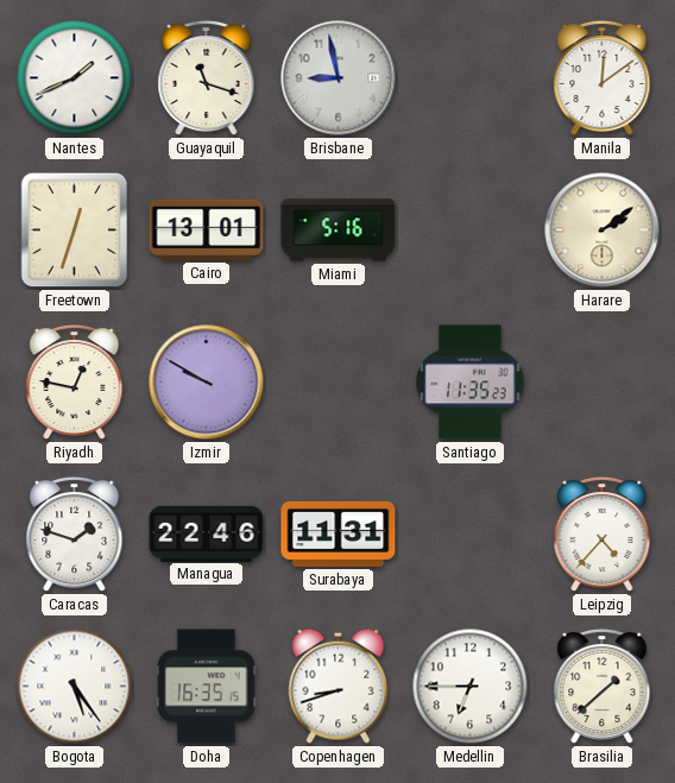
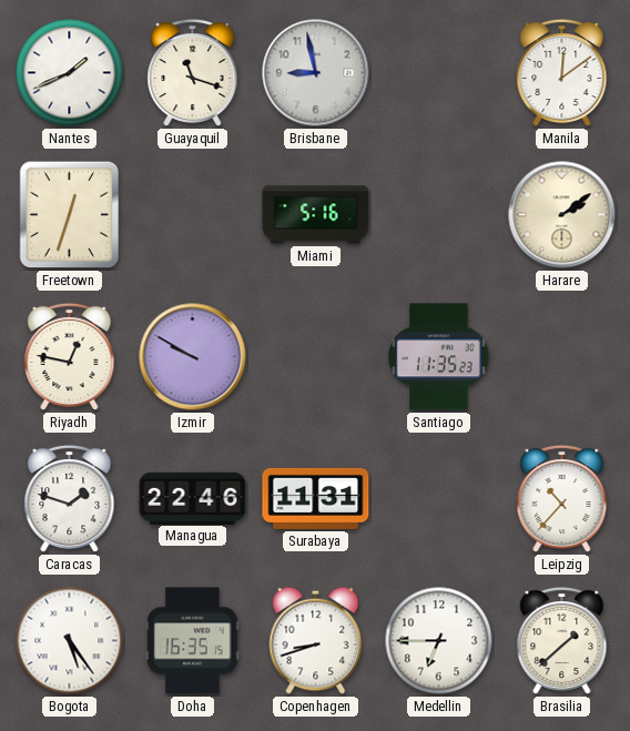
Cairo: 13:01 -> none (207, 229)
Leipzig: 4:37 -> 10:37 (562, 499)
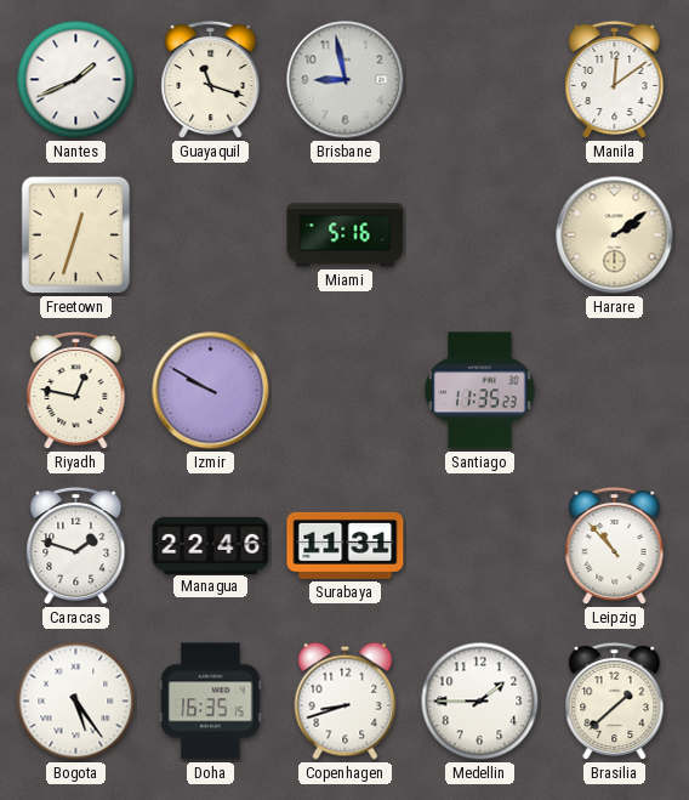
Leipzig: 10:37 -> 10:53 (615, 546)
Medellin: 6:45 -> 1:45 (480, 702)
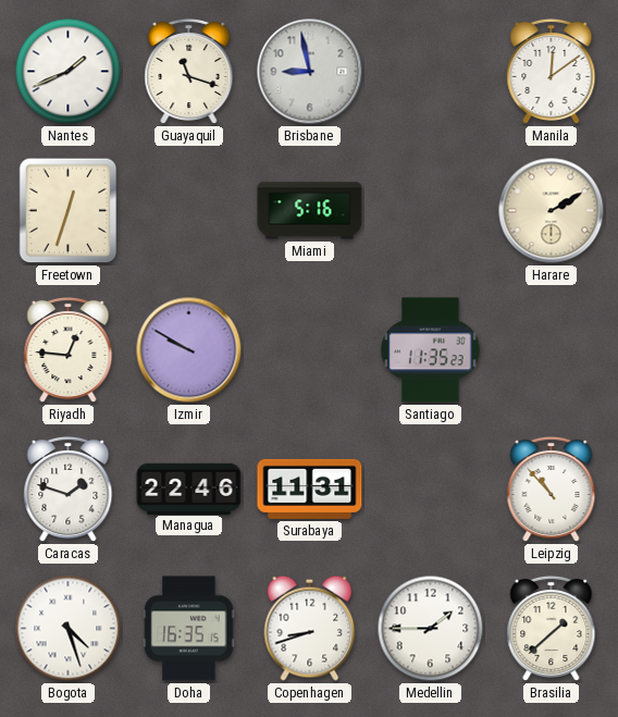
Harare: 2:09 -> 2:10 (552, 211)
Riyadh: 12:47 -> 12:46 (69, 350)
Bogota: 5:24 -> 4:27 (69, 629)
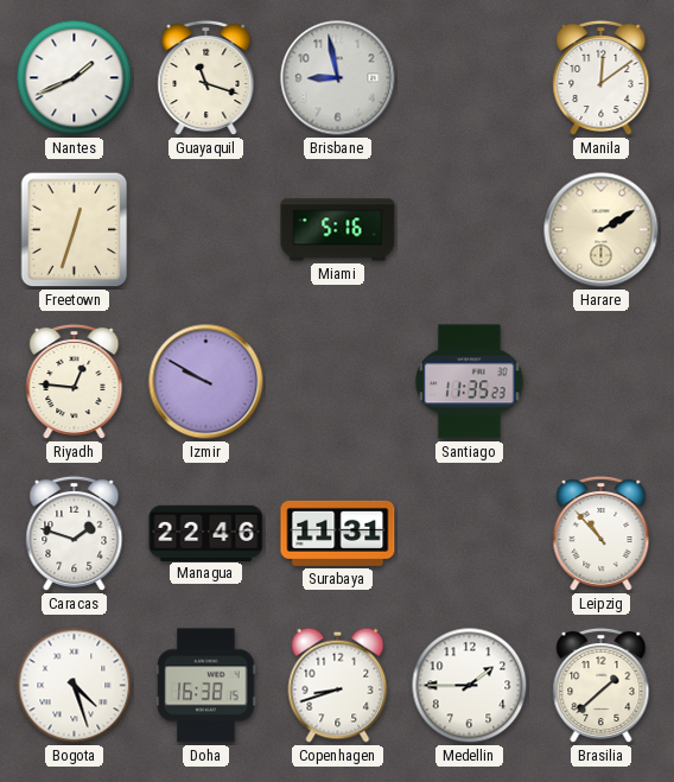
Doha: 16:35 -> 16:38 (206, 686)
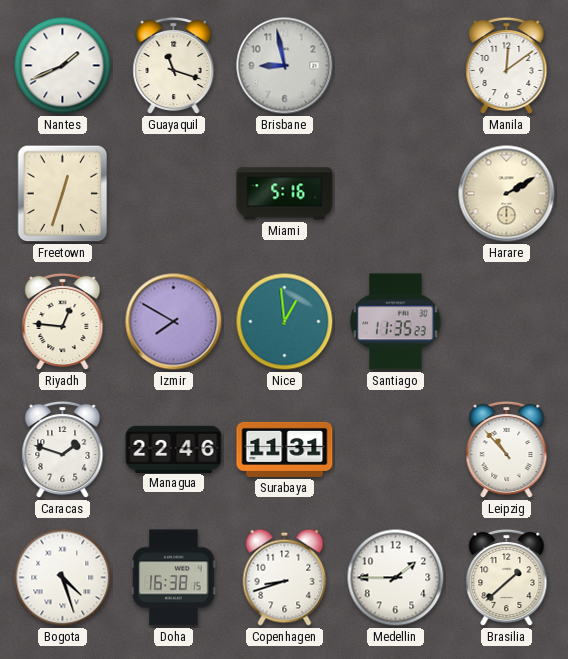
Izmir: 9:50 -> 7:50 (174, 322)
Nice: none -> 12:59 (285, 322)
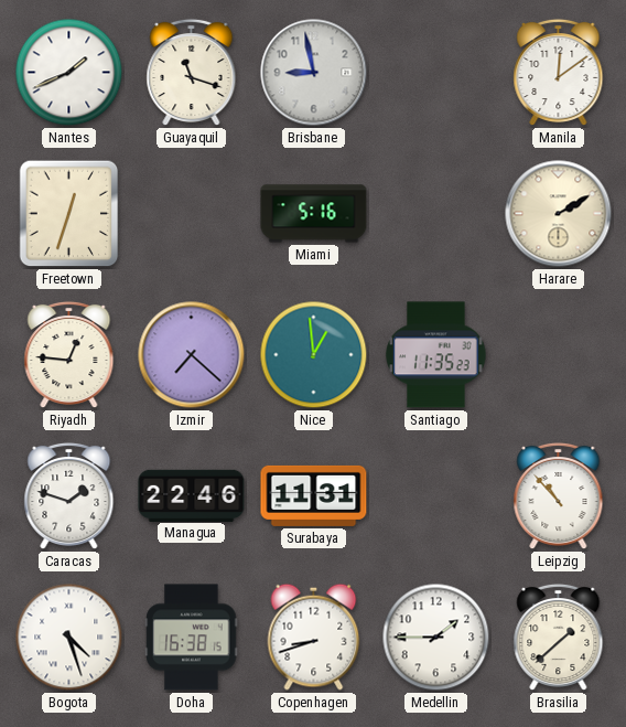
Izmir: 7:50 -> 7:22 (192, 355)
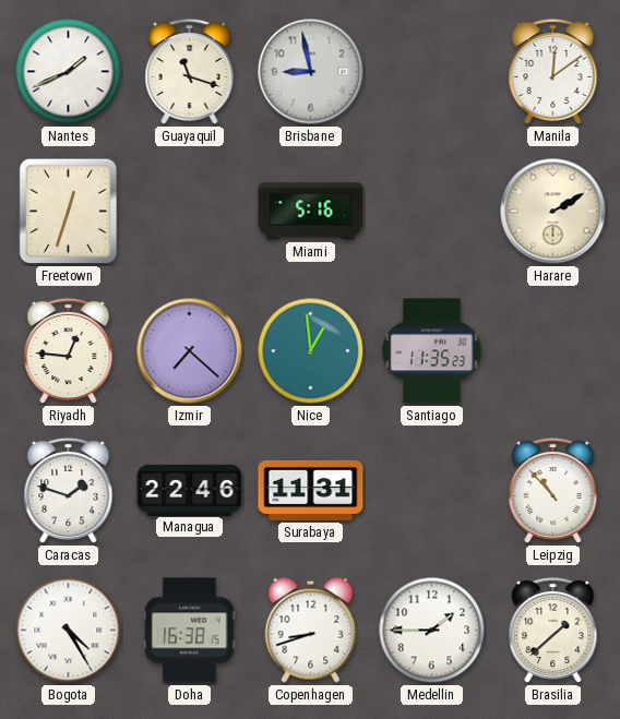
Bogota: 4:27 -> 4:25 (69, 631)
